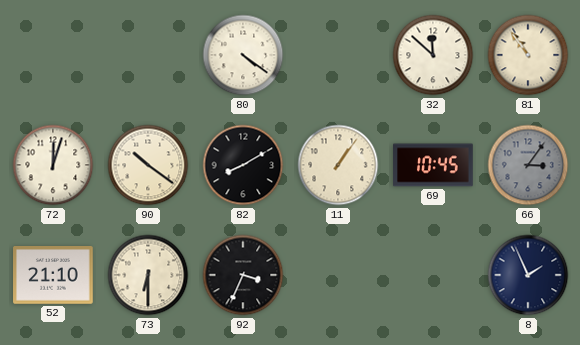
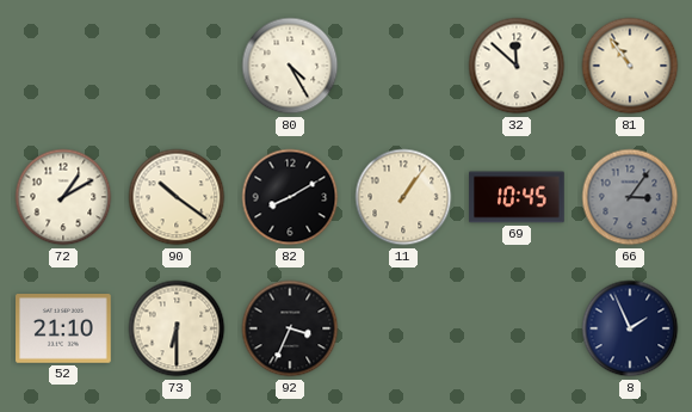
80: 4:21 -> 4:25 (290, 66)
72: 12:03 -> 1:10 (63, 197)
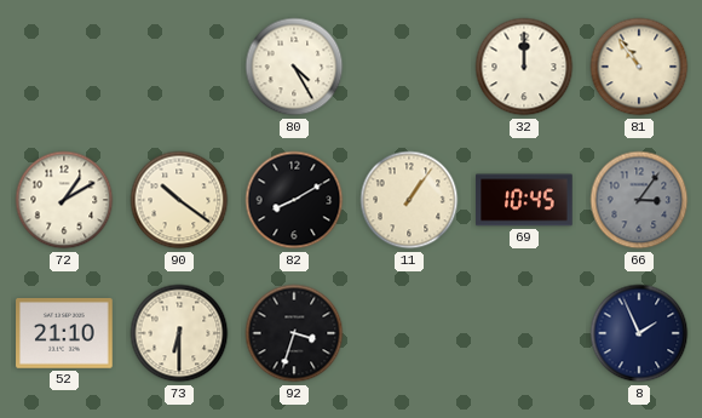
32: 11:52 -> 12:00 (524, 67)
92: 3:34 -> 3:33 (294, 333)
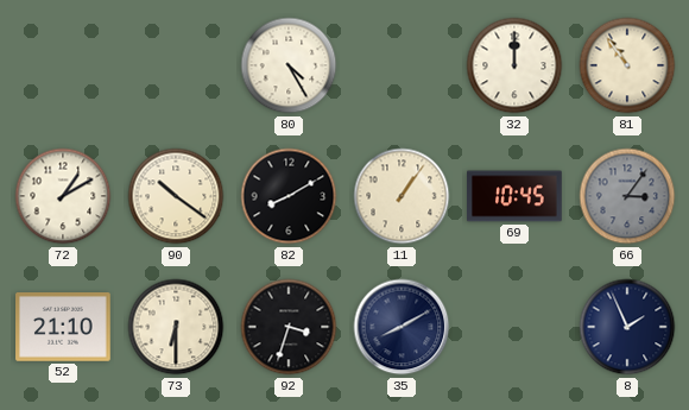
35: none -> 8:10 (402, 327)
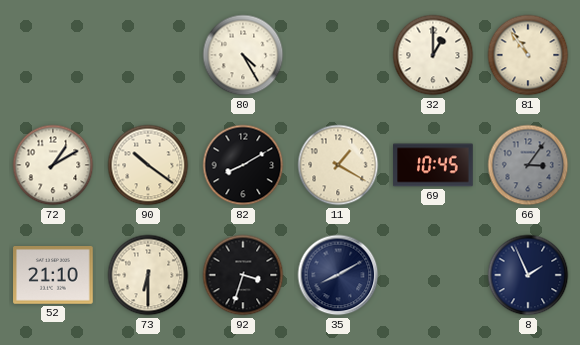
32: 12:00 -> 1:00 (433, 55)
11: 1:06 -> 1:20 (338, 165)
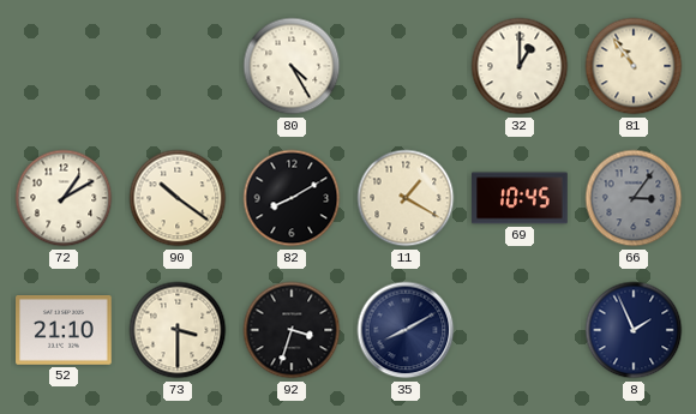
73: 6:30 -> 3:30 (178, 330)
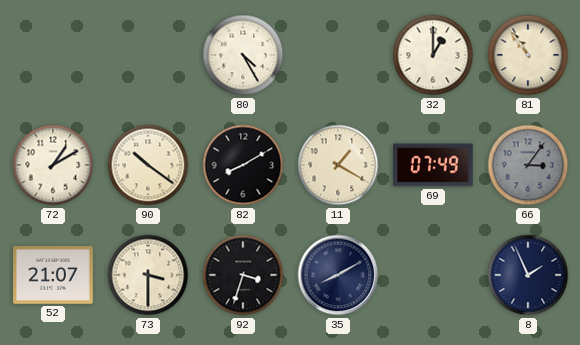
69: 10:45 -> 07:49 (433, 165)
52: 21:10 -> 21:07 (53, 276)
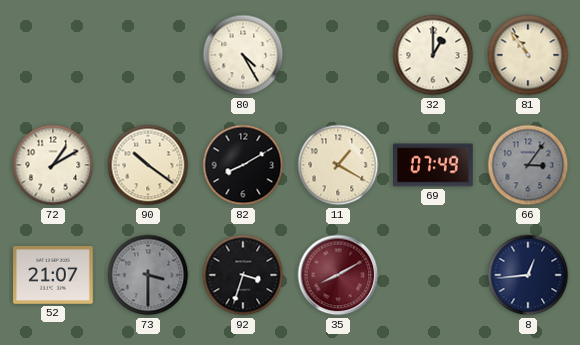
73 dial: cream -> grey (148, 275)
35 dial: navy -> burgundy (338, 275)
8: 1:56 -> 12:44 (528, 275)
